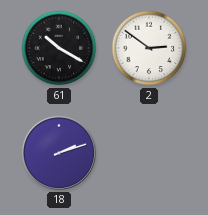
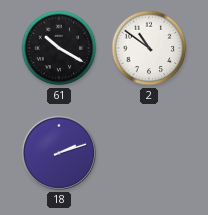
2: 2:51 -> 10:51 (149, 48)
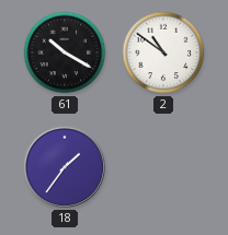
18: 2:12 -> 1:36 (65, 167)
